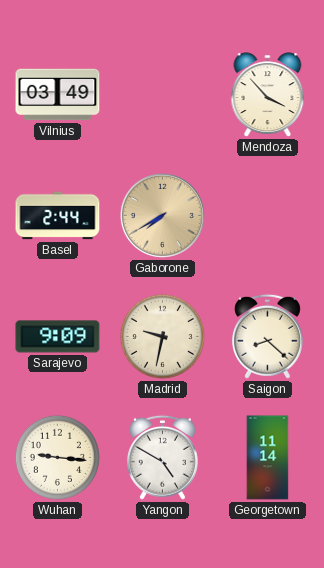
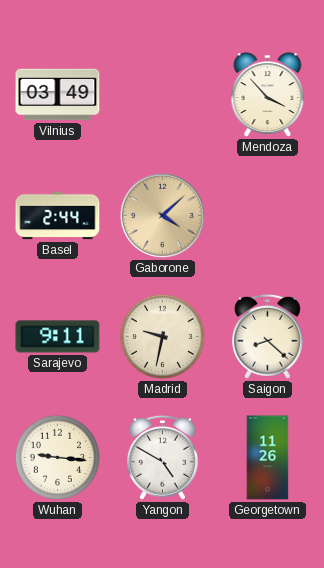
Gaborone: 7:40 -> 4:08 (162, 215)
Sarajevo: 9:09 -> 9:11 (58, 337)
Georgetown: 11:14 -> 11:26 (268, 458)
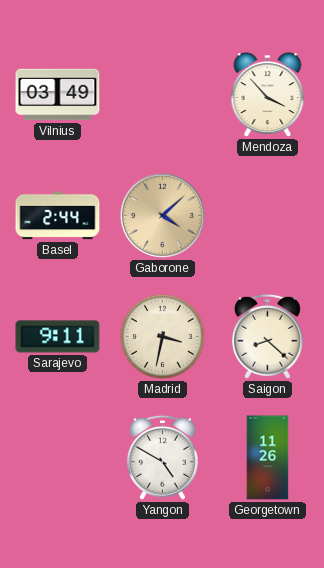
Madrid: 9:32 -> 3:32 (162, 336)
Wuhan: 9:16 -> none (57, 457)
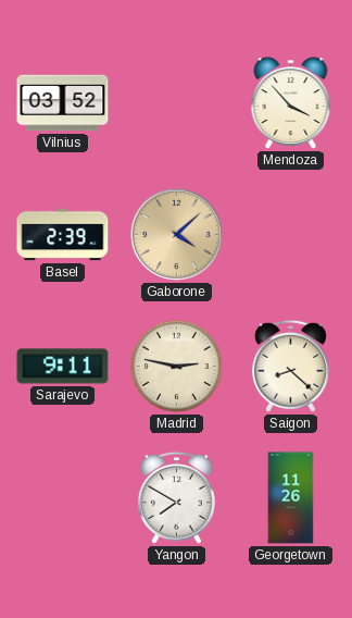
Vilnius: 03:49 -> 03:52 (63, 103)
Basel: 2:44 -> 2:39 (63, 235)
Madrid: 3:32 -> 2:47 (176, 366)
Yangon: 4:50 -> 7:50 (176, 497)
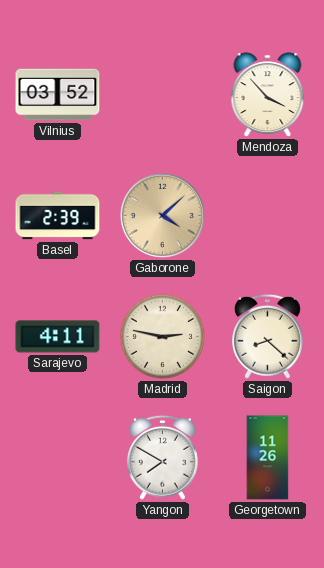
Sarajevo: 9:11 -> 4:11 (58, 337)
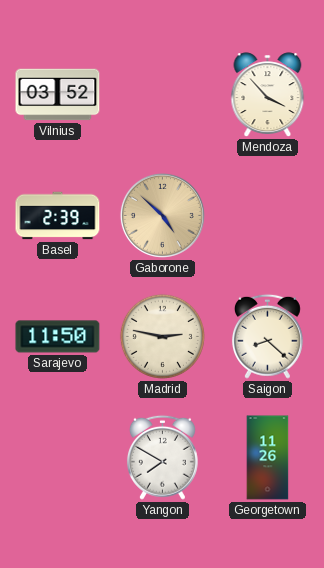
Gaborone: 4:08 -> 4:52 (162, 215)
Sarajevo: 4:11 -> 11:50 (58, 337)
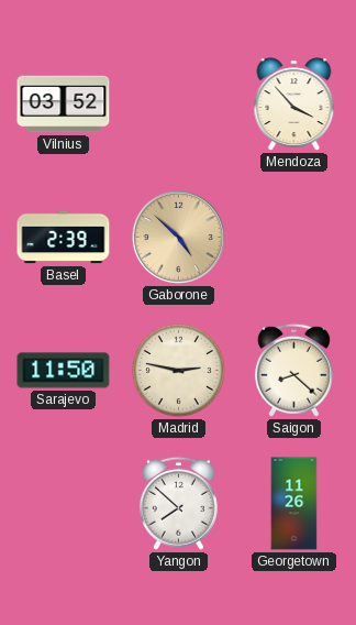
Yangon: 7:50 -> 7:52 (178, 503)
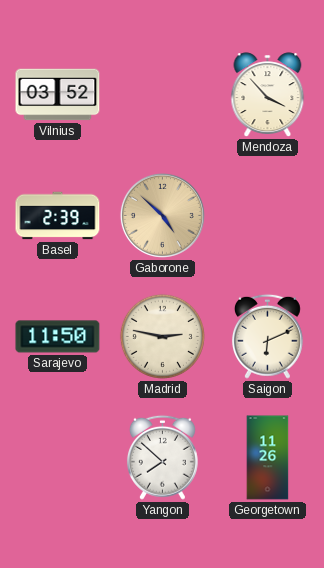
Saigon: 8:22 -> 6:11 (267, 336)
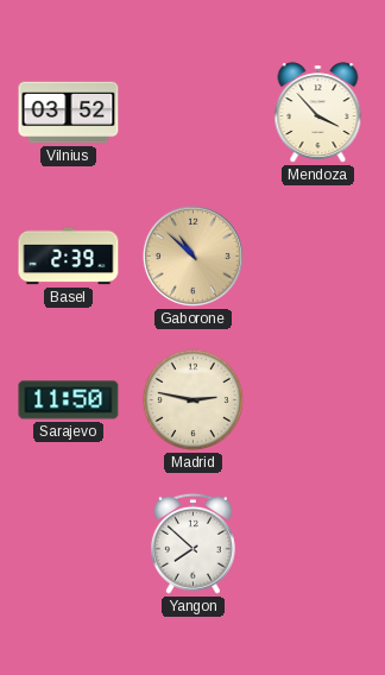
Gaborone: 4:52 -> 10:52 (192, 256)
Saigon: 6:11 -> none (267, 336)
Georgetown: 11:26 -> none (268, 458)
